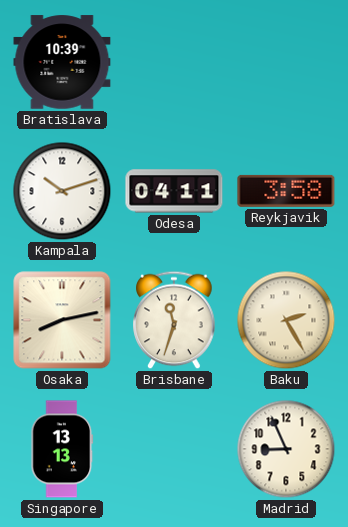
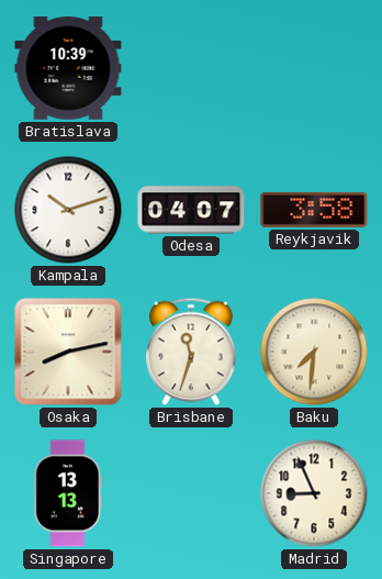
Odesa: 04:11 -> 04:07 (191, 210)
Baku: 2:25 -> 7:31 (314, 352)
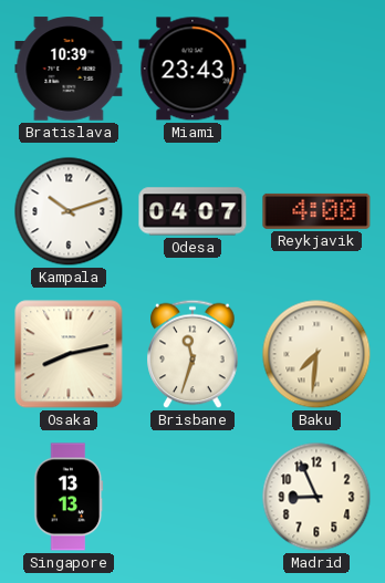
Miami: none -> 23:43 (192, 69)
Reykjavik: 3:58 -> 4:00 (316, 211)
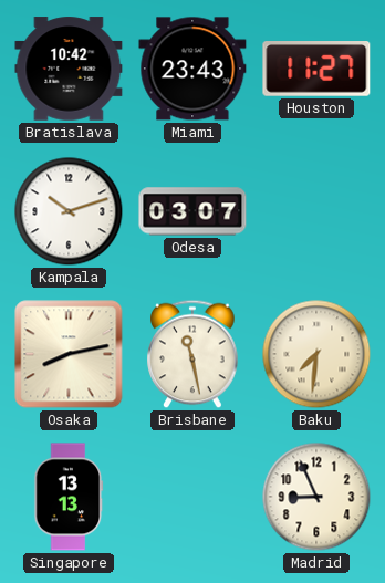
Bratislava: 10:39 -> 10:42 (69, 69)
Houston: none -> 11:27 (316, 70)
Odesa: 04:07 -> 03:07 (192, 211)
Reykjavik: 4:00 -> none (316, 211)
Brisbane: 11:33 -> 11:28 (192, 354)
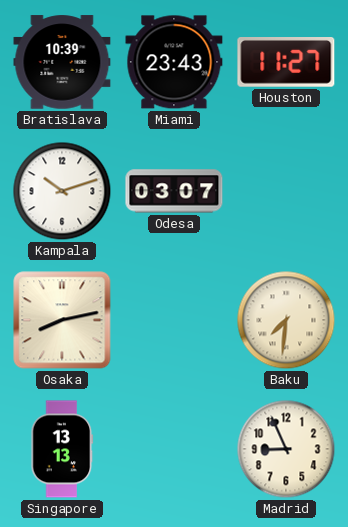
Bratislava: 10:42 -> 10:39 (62, 62)
Brisbane: 11:28 -> none (192, 354)
